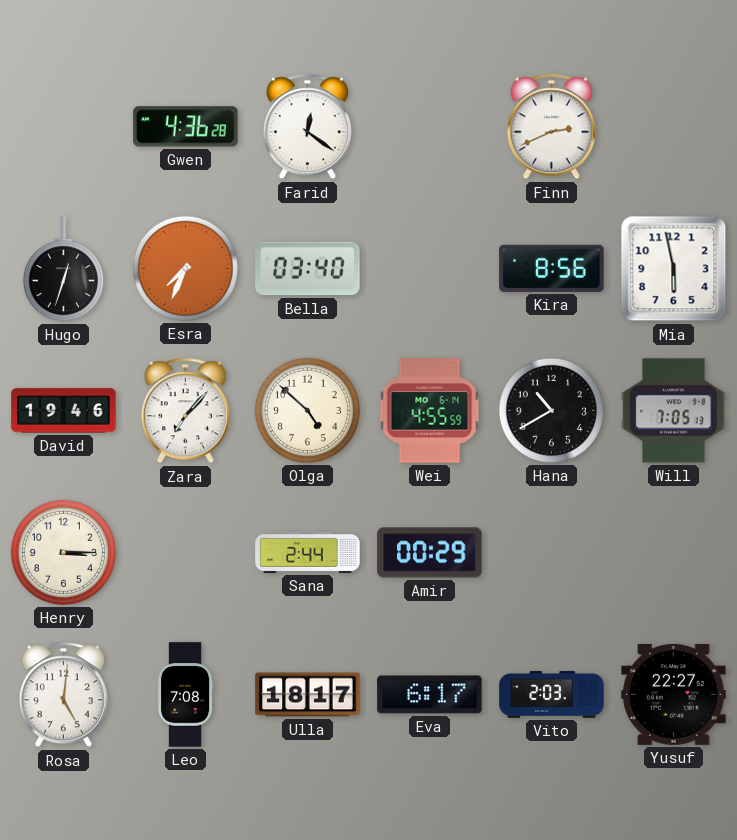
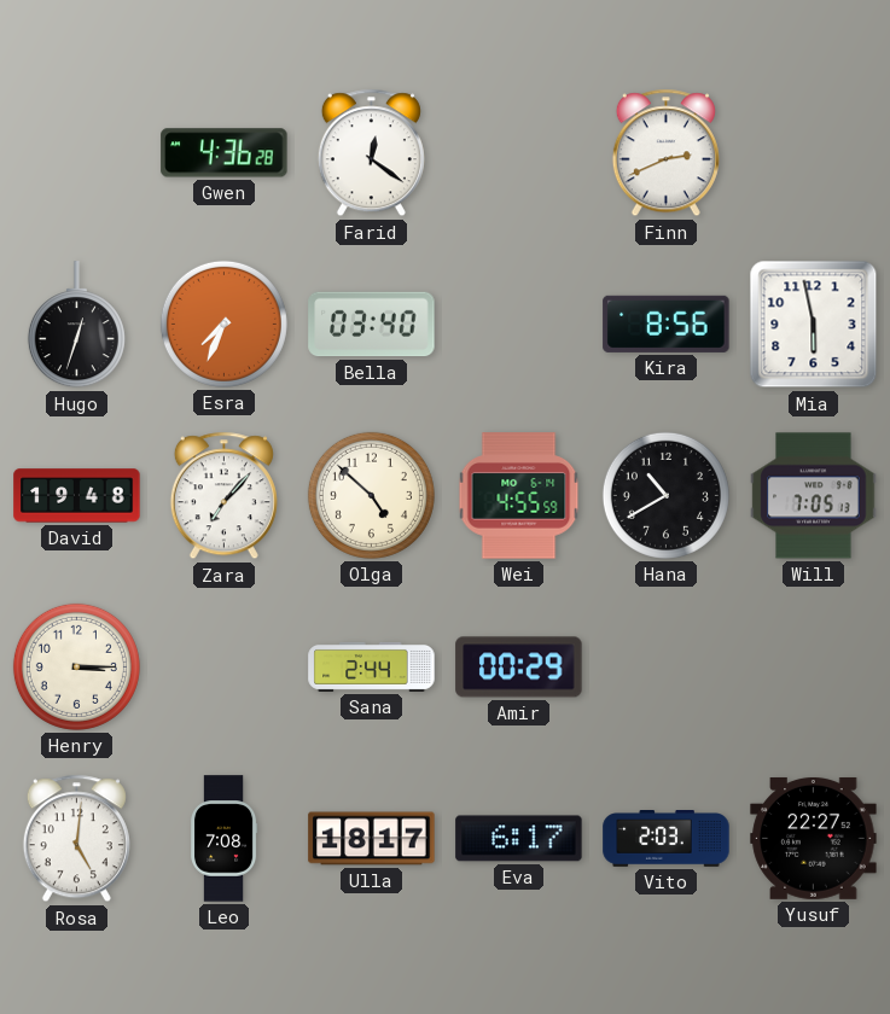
David: 19:46 -> 19:48 (77, 496)
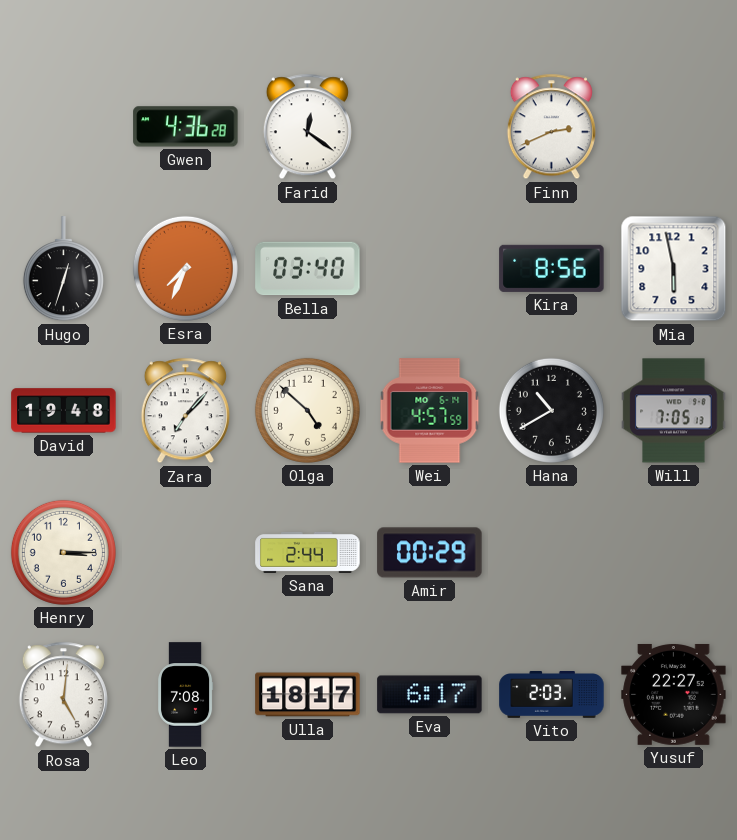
Wei: 4:55 -> 4:57 (430, 411)
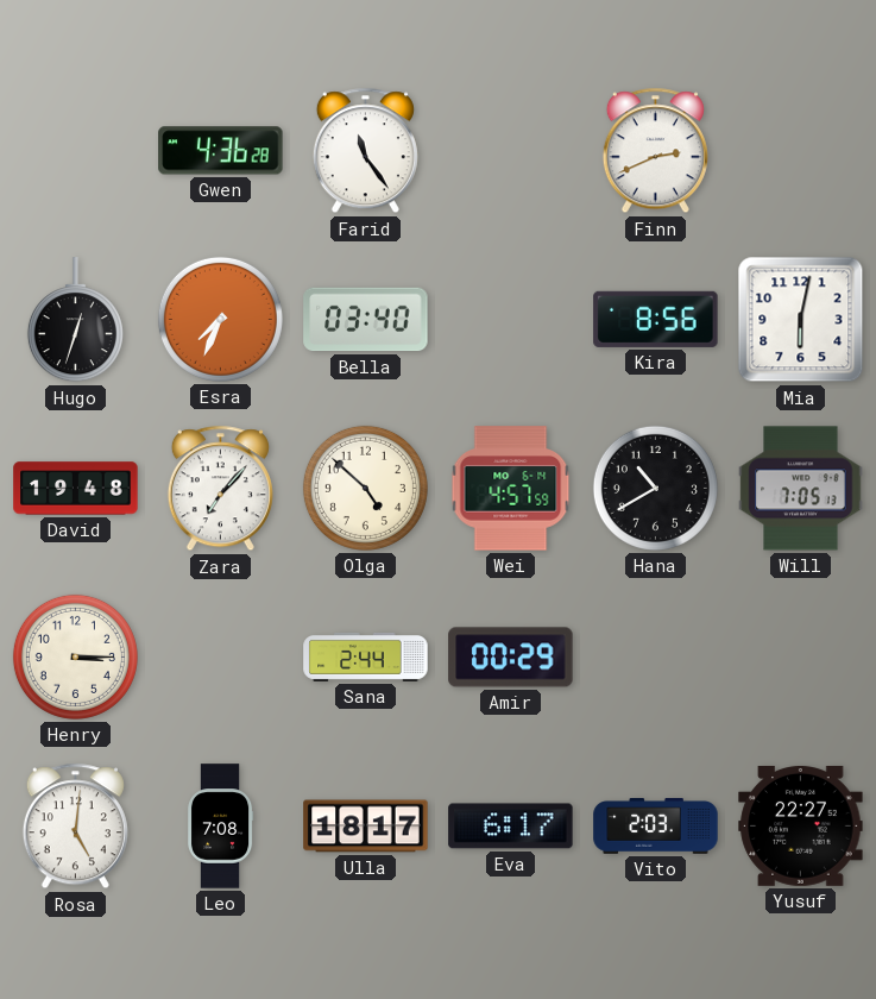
Farid: 12:21 -> 11:24 (365, 151)
Mia: 5:58 -> 6:02 (801, 320)
